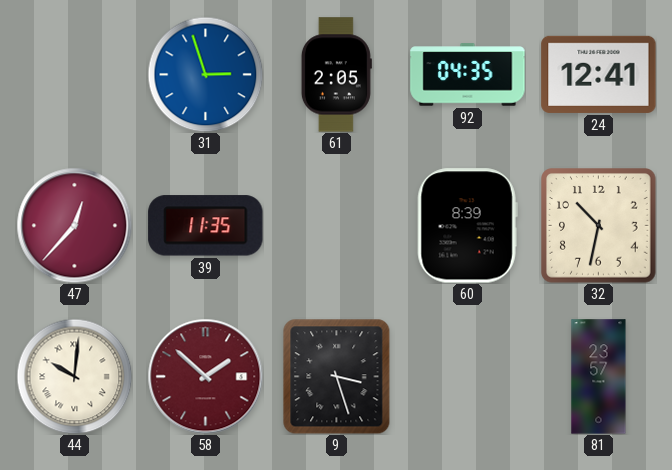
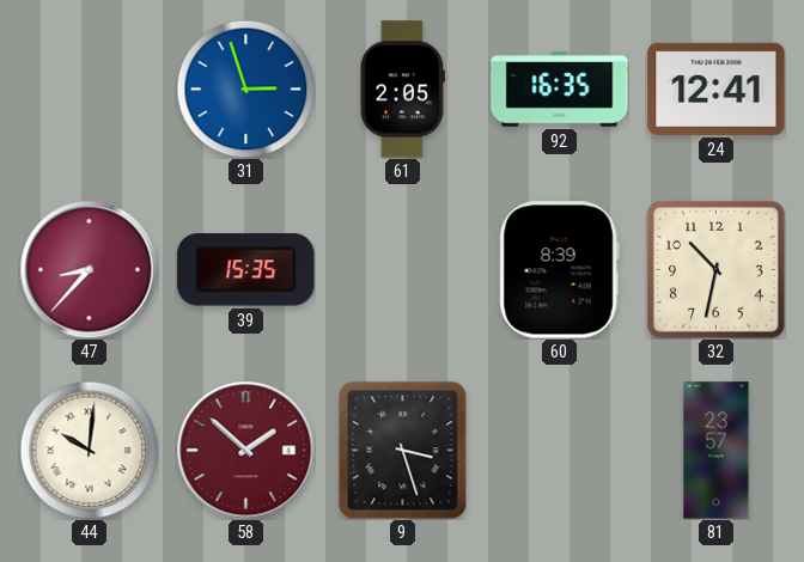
92: 04:35 -> 16:35 (560, 90)
47: 12:37 -> 8:37 (89, 269)
39: 11:35 -> 15:35 (246, 270)
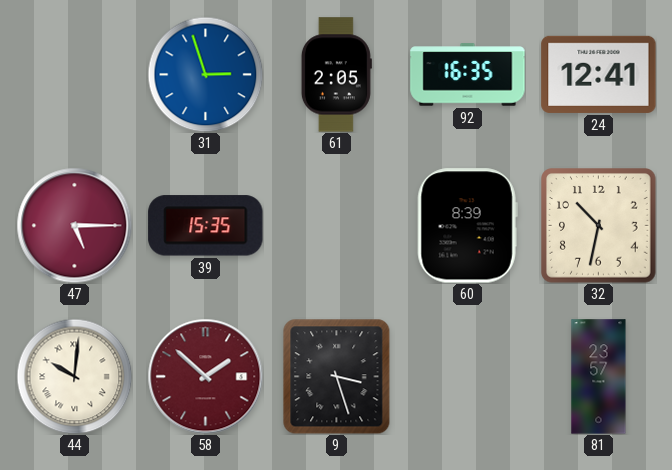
47: 8:37 -> 5:15 (74, 225)
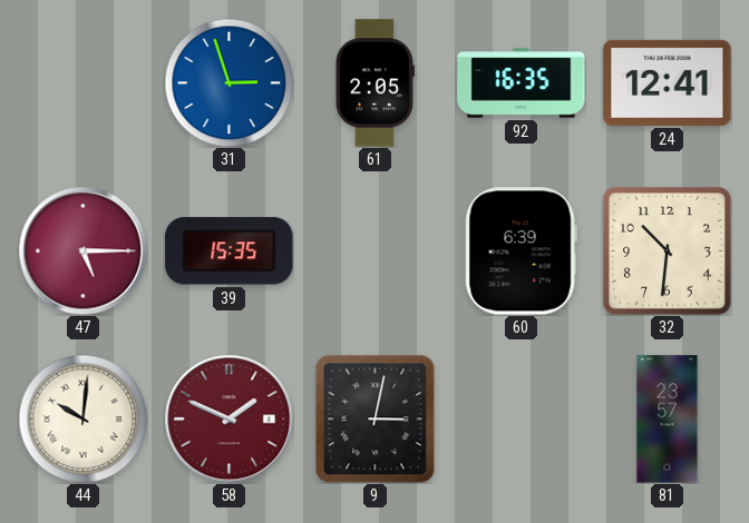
60: 8:39 -> 6:39 (521, 251)
32: 10:32 -> 10:31 (668, 251)
58: 1:52 -> 1:49 (228, 418)
9: 3:27 -> 3:02 (376, 418)
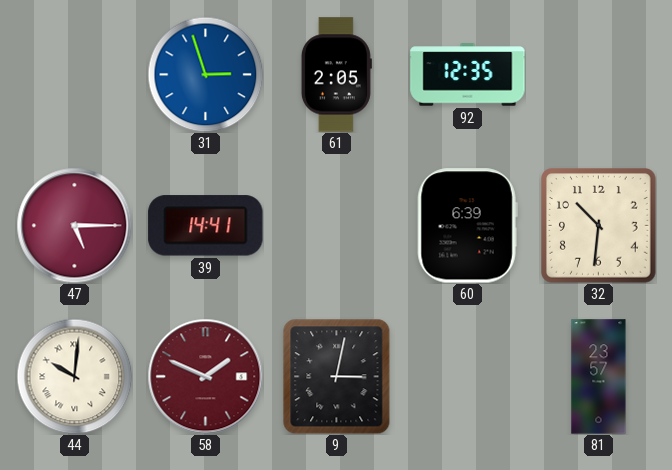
92: 16:35 -> 12:35 (468, 75)
24: 12:41 -> none (668, 82)
39: 15:35 -> 14:41 (206, 226)
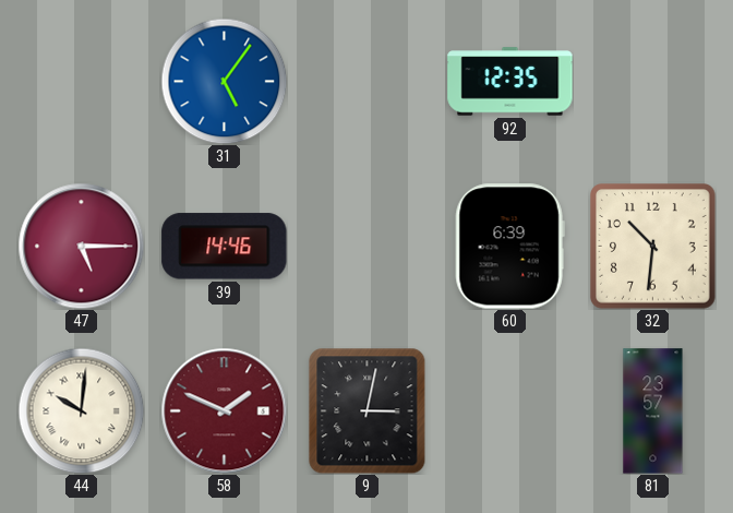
31: 2:57 -> 5:06 (224, 81)
61: 2:05 -> none (336, 75)
39: 14:41 -> 14:46 (225, 247)
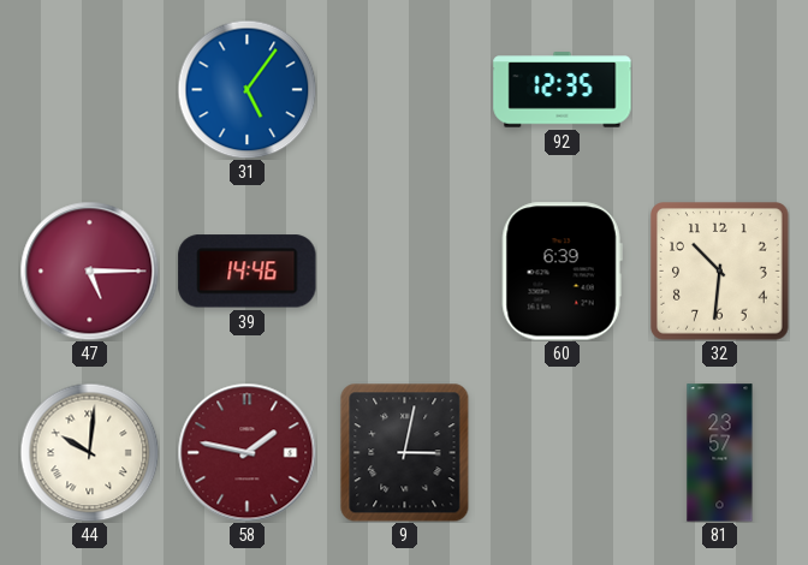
58: 1:49 -> 1:47 (246, 452)
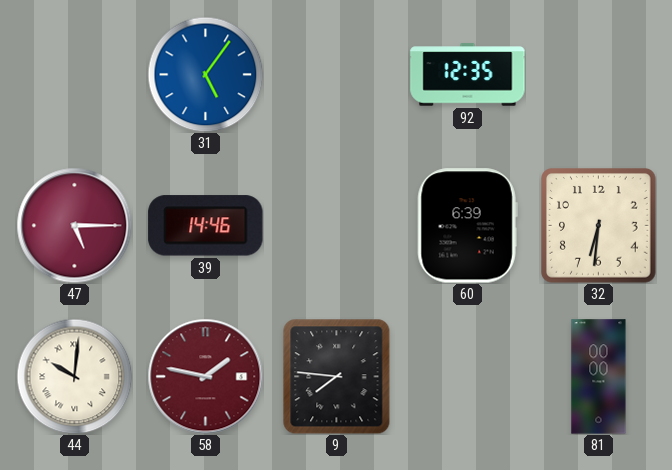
32: 10:31 -> 6:31 (599, 226)
9: 3:02 -> 7:46 (337, 376)
81: 23:57 -> 00:00 (599, 377)
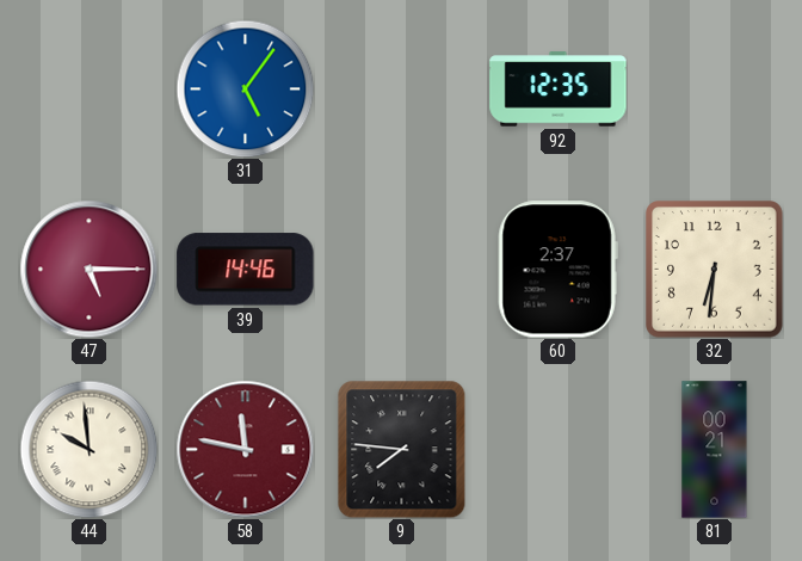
60: 6:39 -> 2:37 (557, 270)
44: 10:01 -> 9:59 (88, 449)
58: 1:47 -> 11:47 (245, 449)
81: 00:00 -> 00:21 (715, 450)
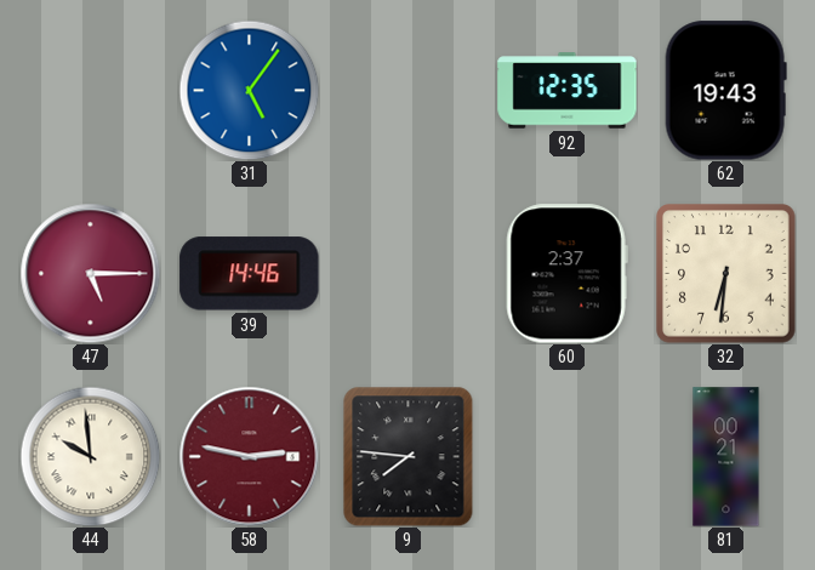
62: none -> 19:43 (725, 91)
58: 11:47 -> 2:47 (249, 456)
